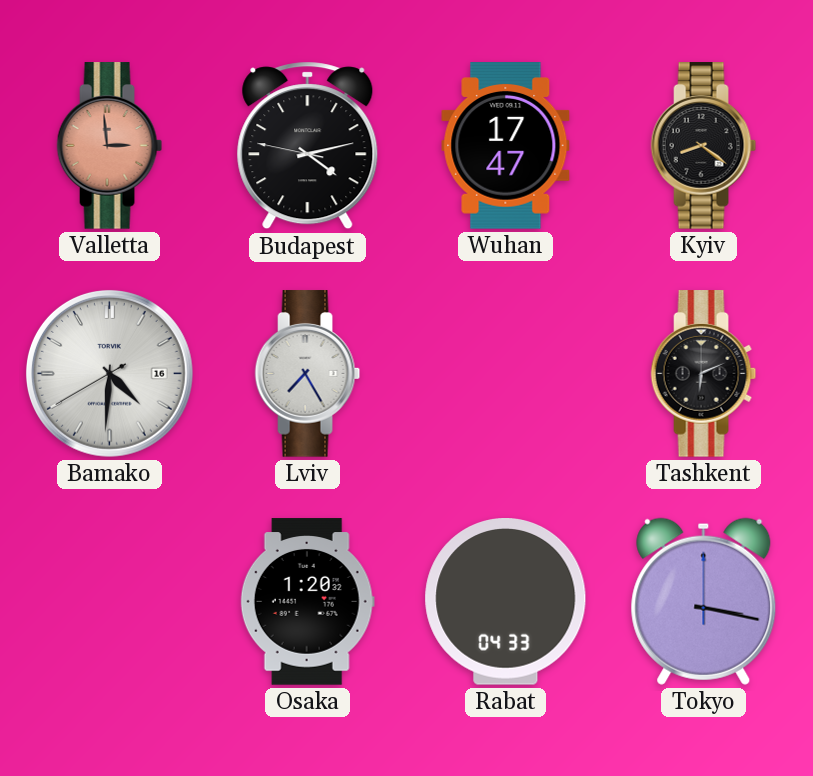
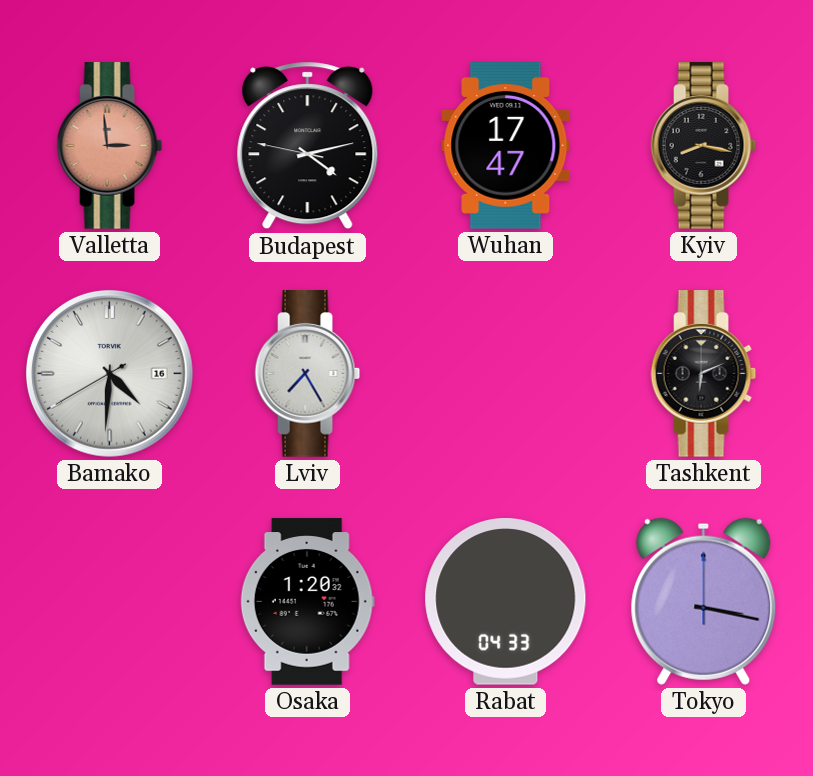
Kyiv: 8:21 -> 8:17 (704, 146)
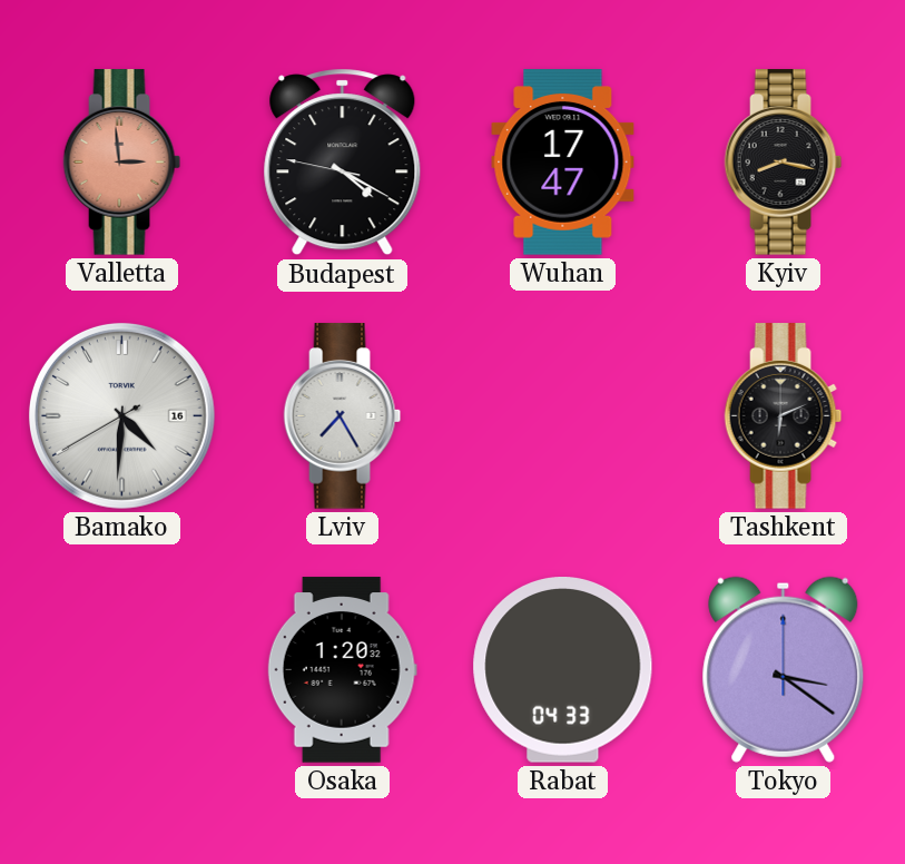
Budapest: 4:12 -> 4:19 (343, 163)
Tokyo: 3:17 -> 3:21 (784, 669)
